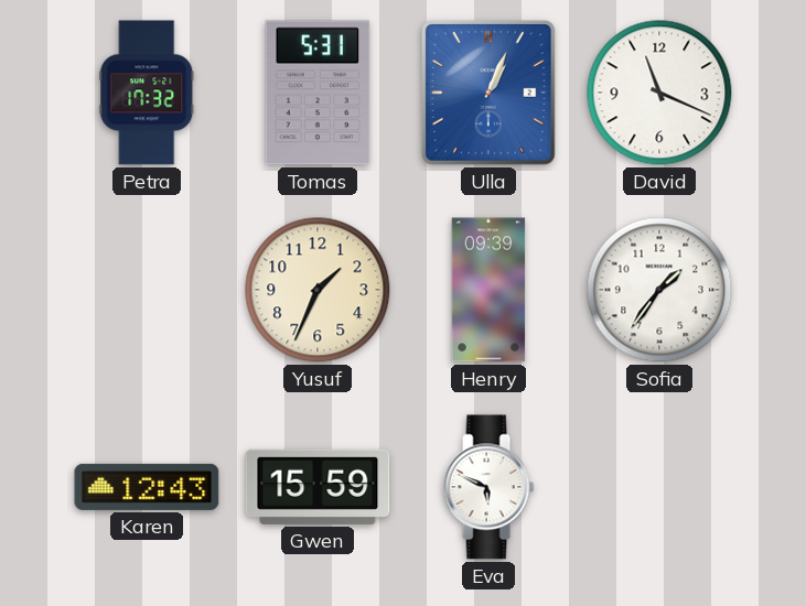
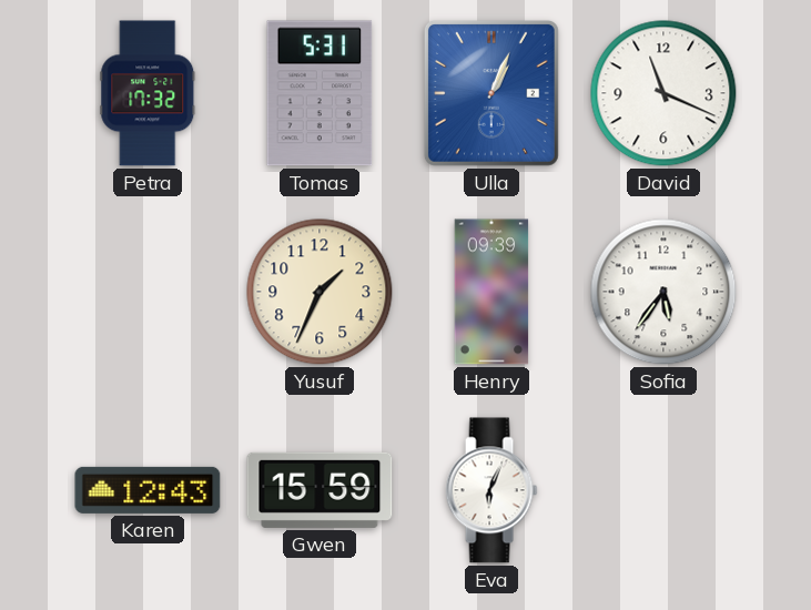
Sofia: 1:36 -> 5:36 (663, 292)
Eva: 5:49 -> 6:04 (491, 490)
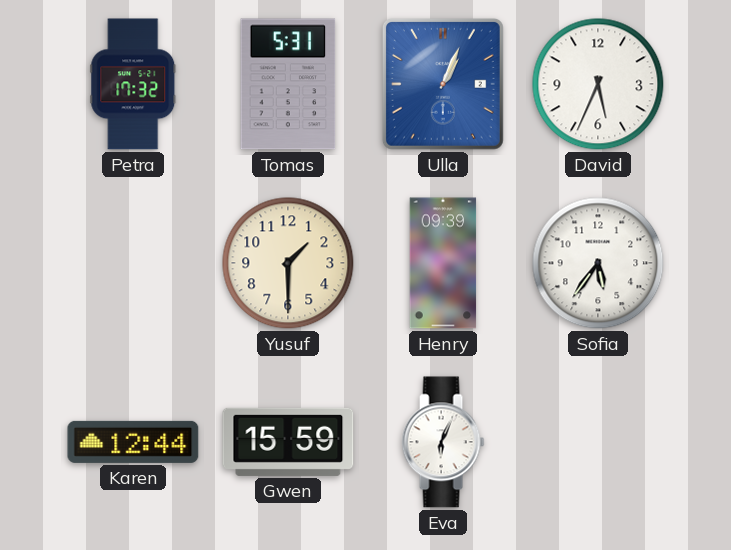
David: 11:19 -> 5:34 (598, 84)
Yusuf: 1:34 -> 1:30 (288, 263)
Karen: 12:43 -> 12:44 (133, 442)
